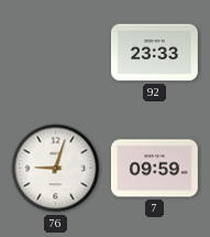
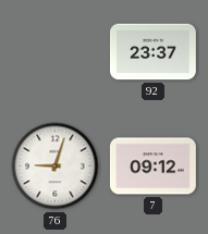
92: 23:33 -> 23:37 (154, 52)
7: 09:59 -> 09:12 (154, 167)
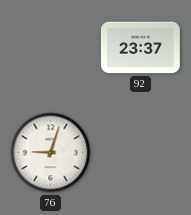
7: 09:12 -> none (154, 167)
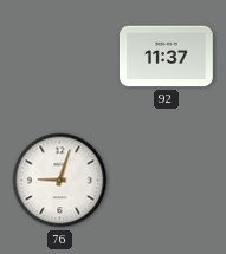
92: 23:37 -> 11:37 (167, 57)
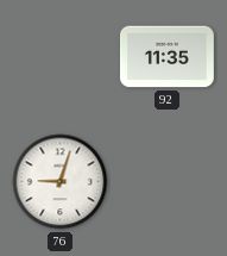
92: 11:37 -> 11:35 (168, 57)
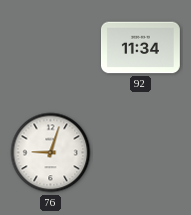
92: 11:35 -> 11:34 (141, 48)
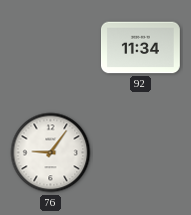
76: 9:03 -> 9:06 (51, 153)
